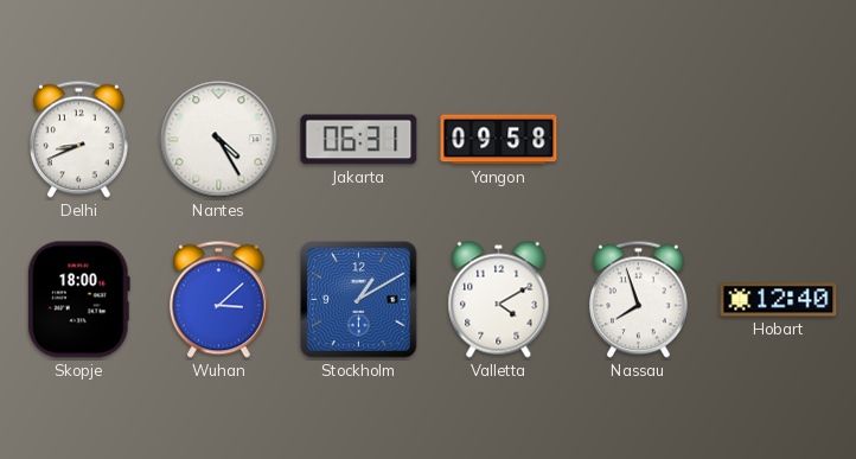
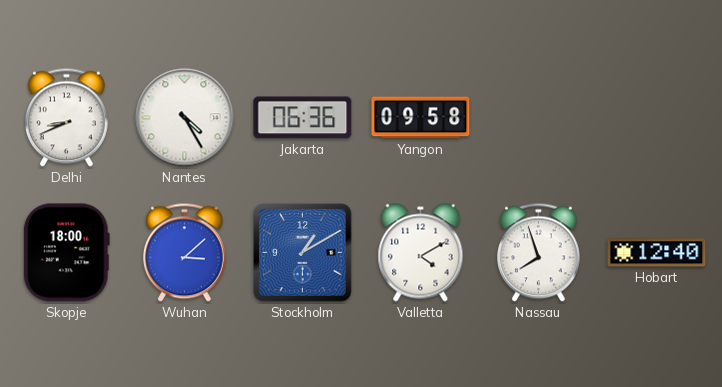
Jakarta: 06:31 -> 06:36 (303, 118)
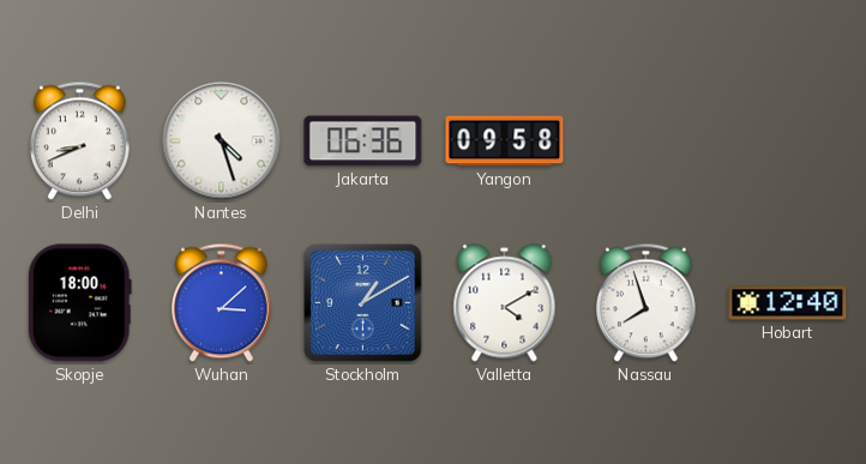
Nantes: 4:25 -> 4:27 (222, 141)
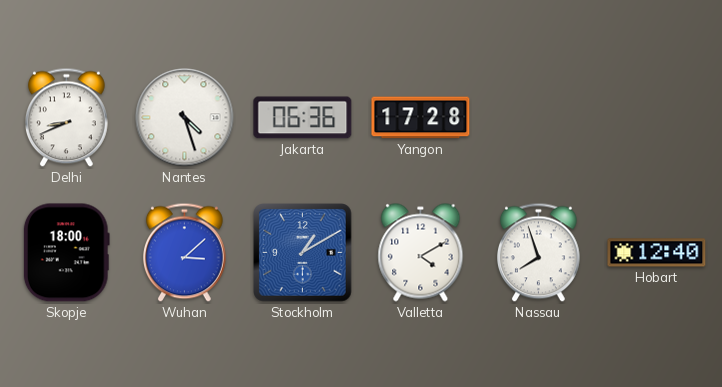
Yangon: 09:58 -> 17:28 (421, 118)
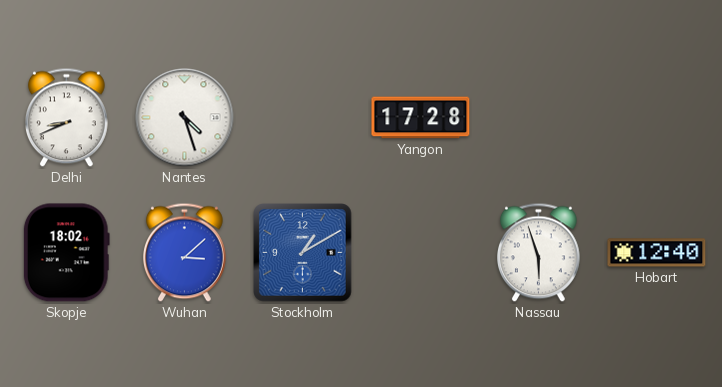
Jakarta: 06:36 -> none (303, 118)
Skopje: 18:00 -> 18:02 (66, 253)
Valletta: 4:10 -> none (421, 253)
Nassau: 7:57 -> 5:57 (539, 253)
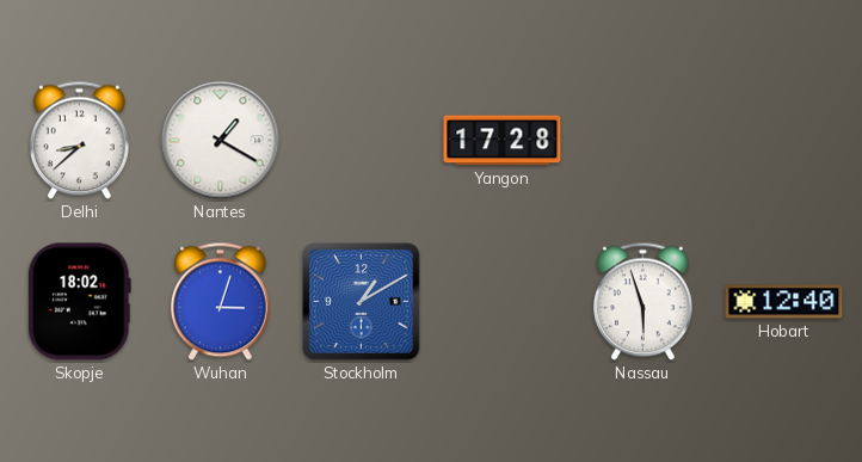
Delhi: 8:41 -> 8:38 (80, 141)
Nantes: 4:27 -> 1:20 (221, 141)
Wuhan: 3:08 -> 3:03 (221, 302)
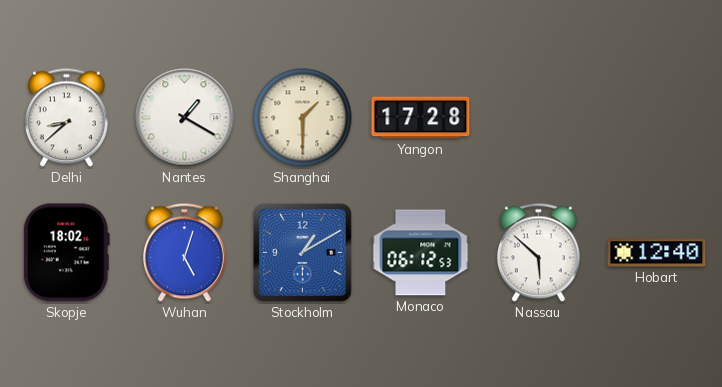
Shanghai: none -> 1:30 (303, 118)
Wuhan: 3:03 -> 5:03 (185, 253)
Monaco: none -> 06:12 (421, 253)
Nassau: 5:57 -> 5:52 (539, 253)
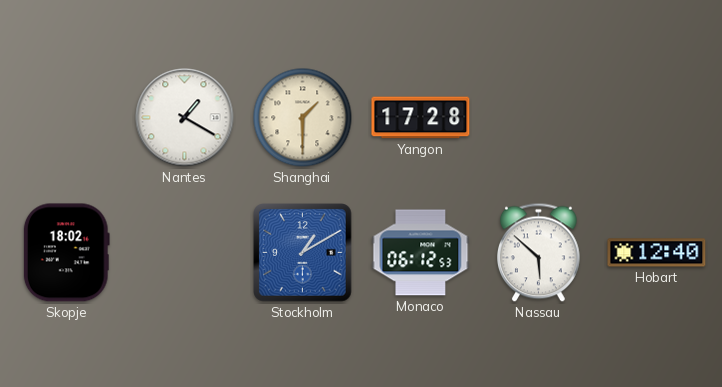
Delhi: 8:38 -> none (67, 118)
Wuhan: 5:03 -> none (185, 253)
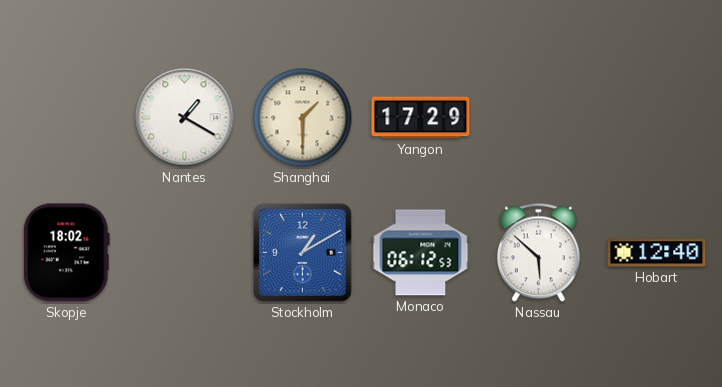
Yangon: 17:28 -> 17:29 (421, 118)
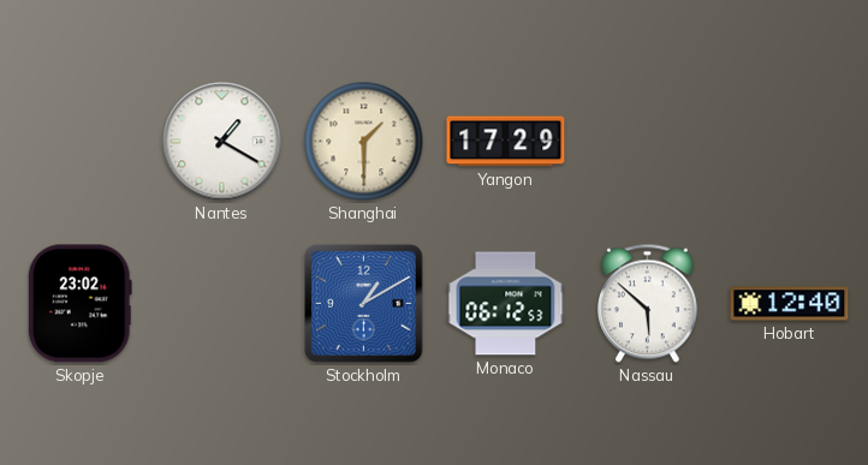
Skopje: 18:02 -> 23:02 (79, 304)
